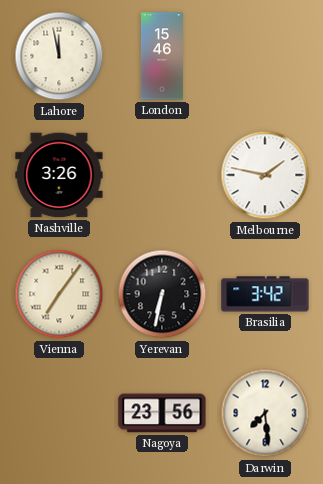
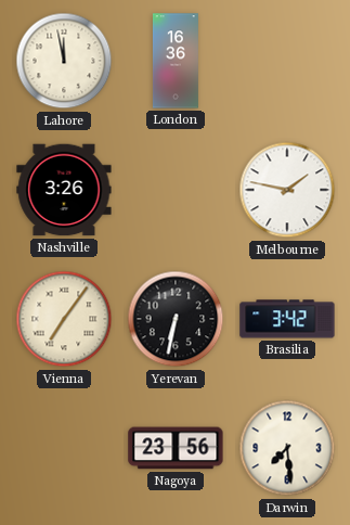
London: 15:46 -> 16:36 (176, 61)
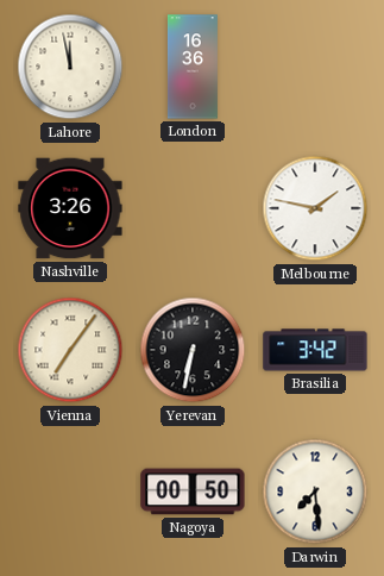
Nagoya: 23:56 -> 00:50 (193, 492)
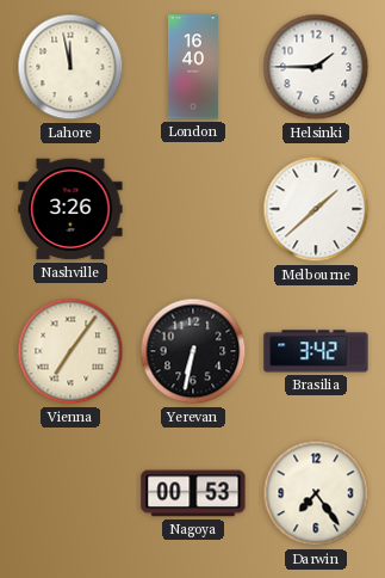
London: 16:36 -> 16:40 (193, 67)
Helsinki: none -> 1:45 (316, 67)
Melbourne: 1:47 -> 1:38 (316, 209)
Nagoya: 00:50 -> 00:53 (193, 493)
Darwin: 7:29 -> 7:24 (316, 493)
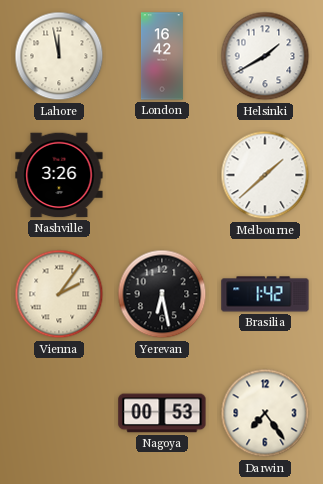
London: 16:40 -> 16:42 (162, 56)
Helsinki: 1:45 -> 1:40 (265, 56)
Vienna: 7:06 -> 2:06 (59, 294)
Yerevan: 6:32 -> 6:28 (162, 294)
Brasilia: 3:42 -> 1:42 (265, 294)
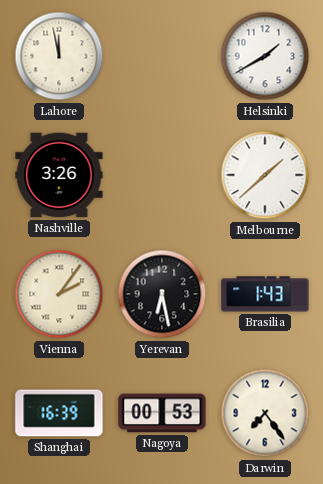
London: 16:42 -> none (162, 56)
Brasilia: 1:42 -> 1:43 (265, 294)
Shanghai: none -> 16:39 (59, 413)
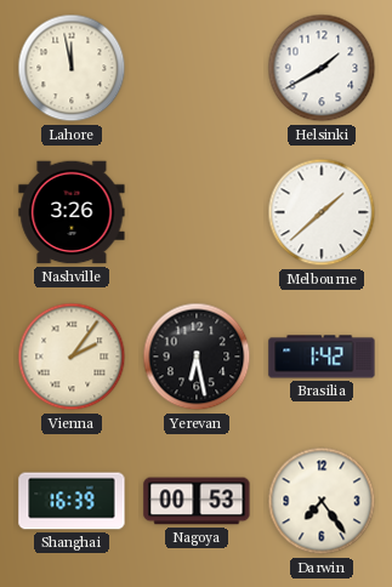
Brasilia: 1:43 -> 1:42 (322, 357)
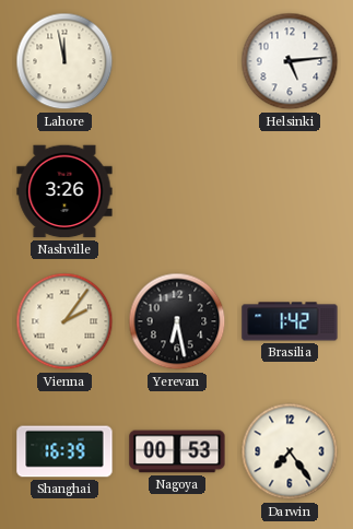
Helsinki: 1:40 -> 5:14 (290, 61)
Melbourne: 1:38 -> none (322, 212)
